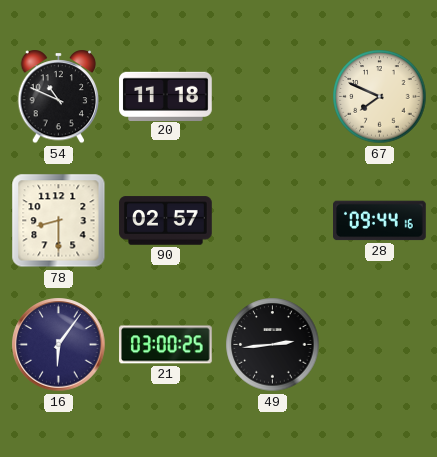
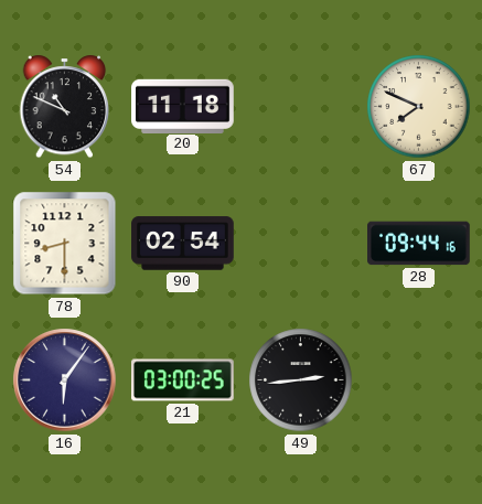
90: 02:57 -> 02:54 (183, 244)
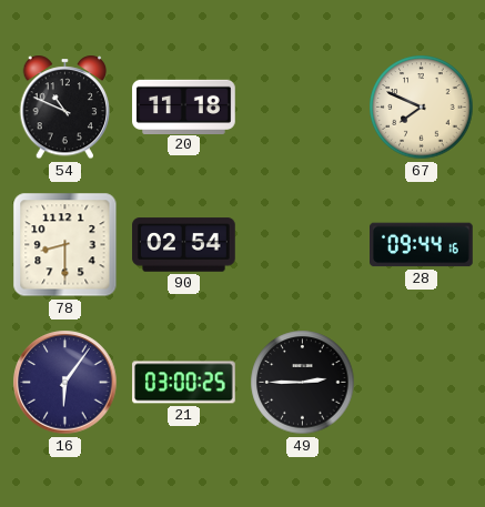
49: 2:44 -> 2:45 (303, 383)
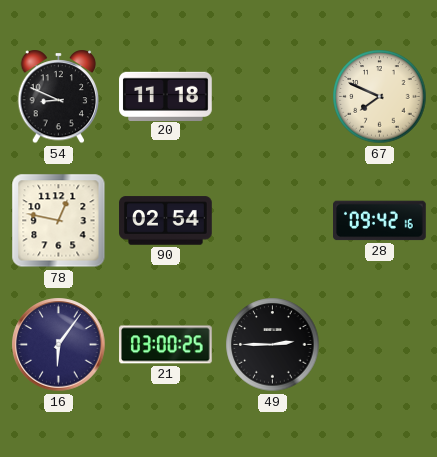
54: 10:49 -> 8:49 (59, 97)
78: 8:30 -> 12:47 (59, 221)
28: 09:44 -> 09:42 (380, 221)
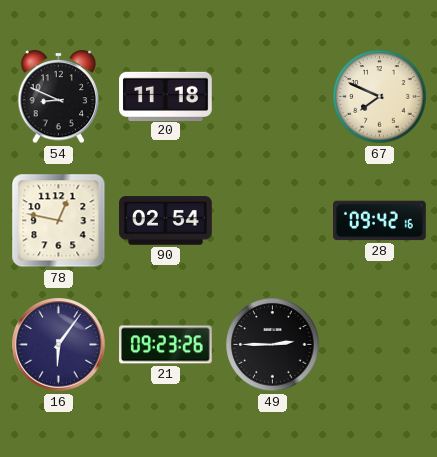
21: 03:00 -> 09:23 (166, 345)
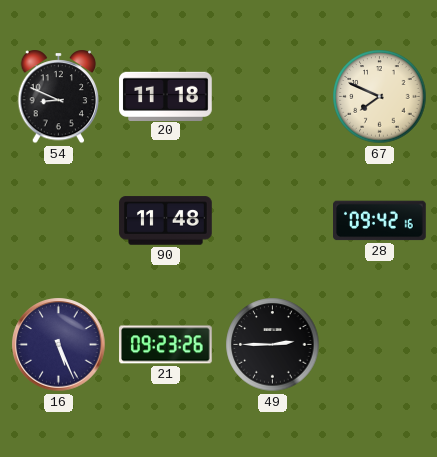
78: 12:47 -> none (59, 221)
90: 02:54 -> 11:48 (166, 221)
16: 6:06 -> 5:26 (59, 345)
